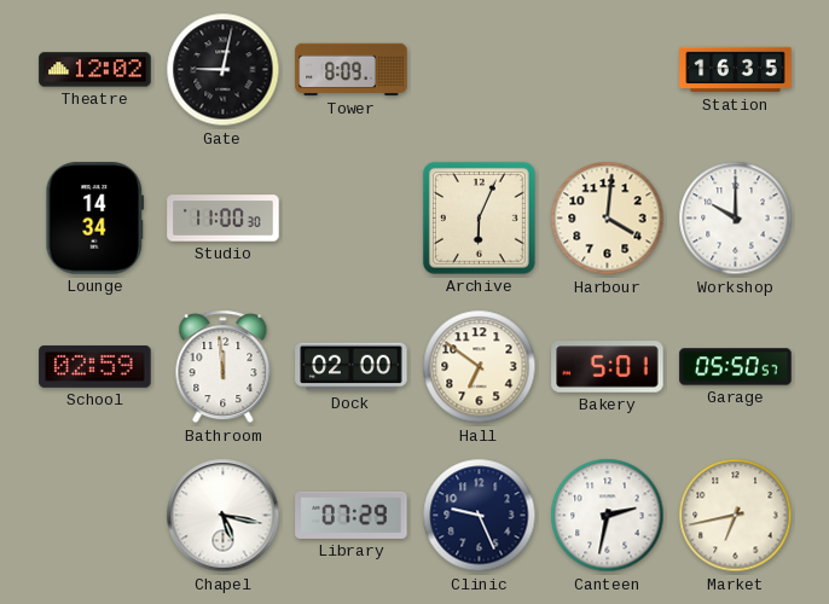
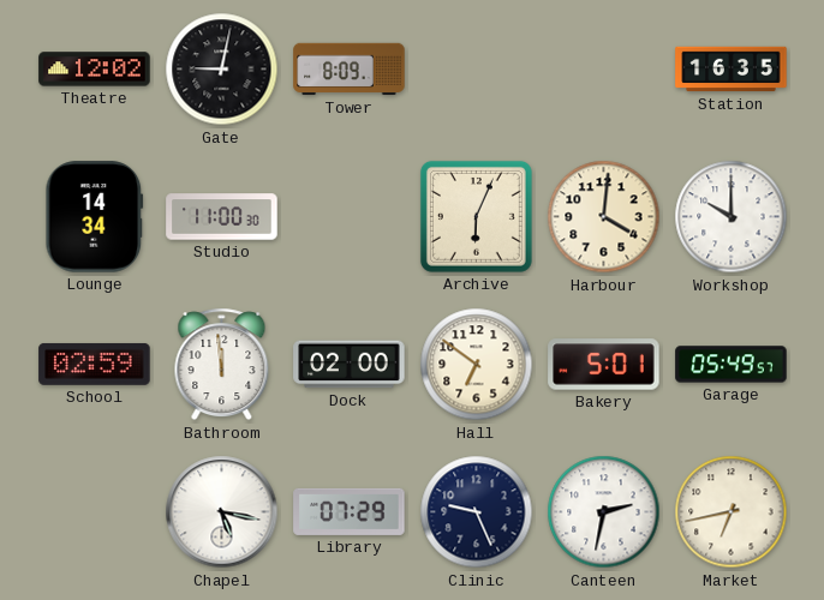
Garage: 05:50 -> 05:49 (732, 365)
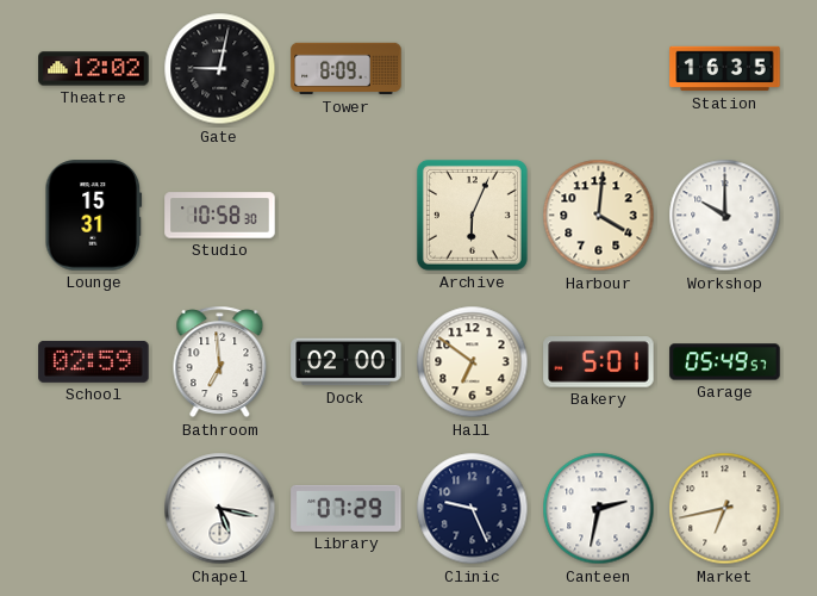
Lounge: 14:34 -> 15:31 (94, 216)
Studio: 11:00 -> 10:58 (220, 216)
Bathroom: 11:59 -> 6:59 (220, 362)
